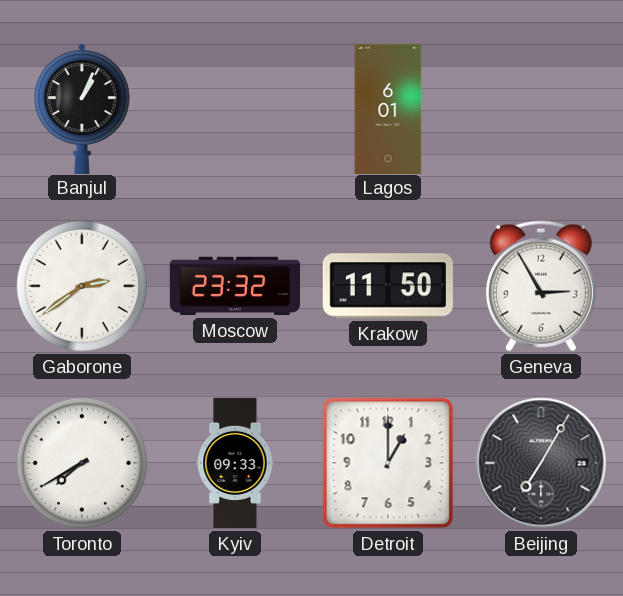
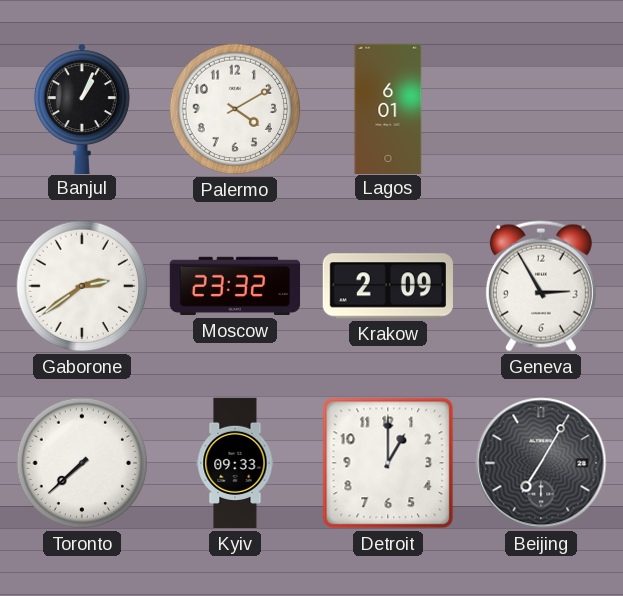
Palermo: none -> 4:10 (235, 109)
Krakow: 11:50 -> 2:09 (388, 286)
Toronto: 7:40 -> 7:38 (82, 463)
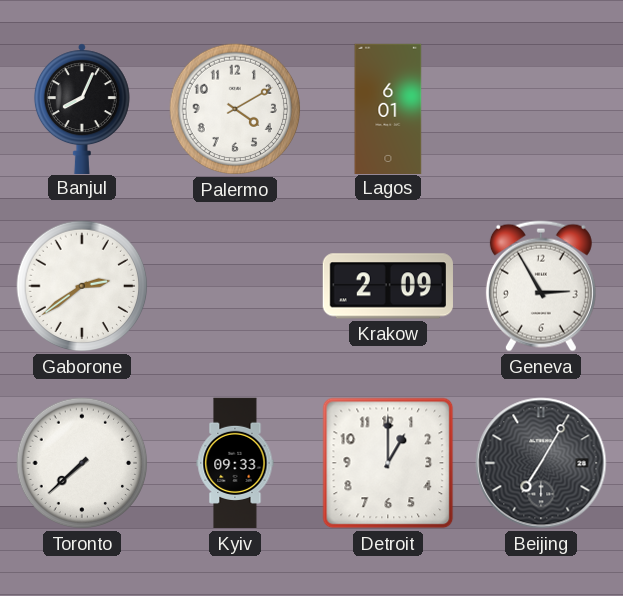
Banjul: 1:04 -> 8:04 (82, 108)
Moscow: 23:32 -> none (235, 286)
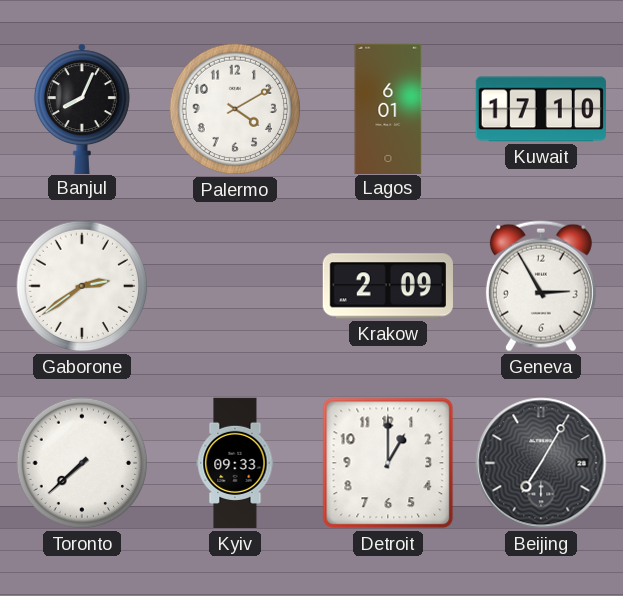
Kuwait: none -> 17:10 (541, 109)
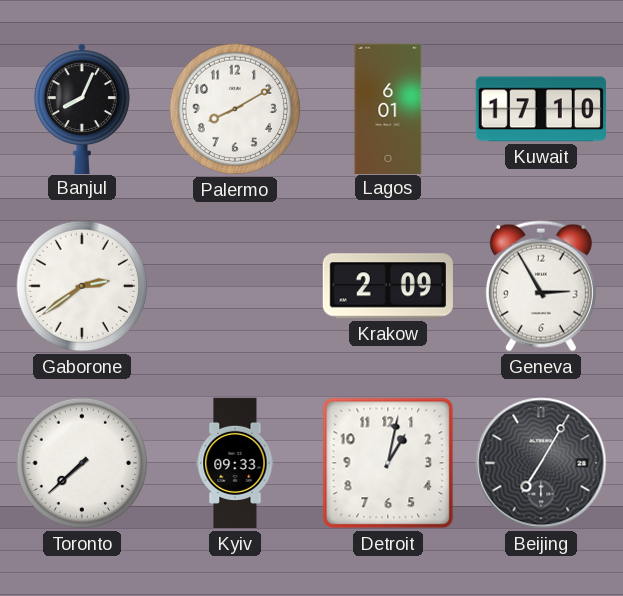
Palermo: 4:10 -> 8:10 (235, 109)
Detroit: 1:00 -> 1:02 (388, 463)
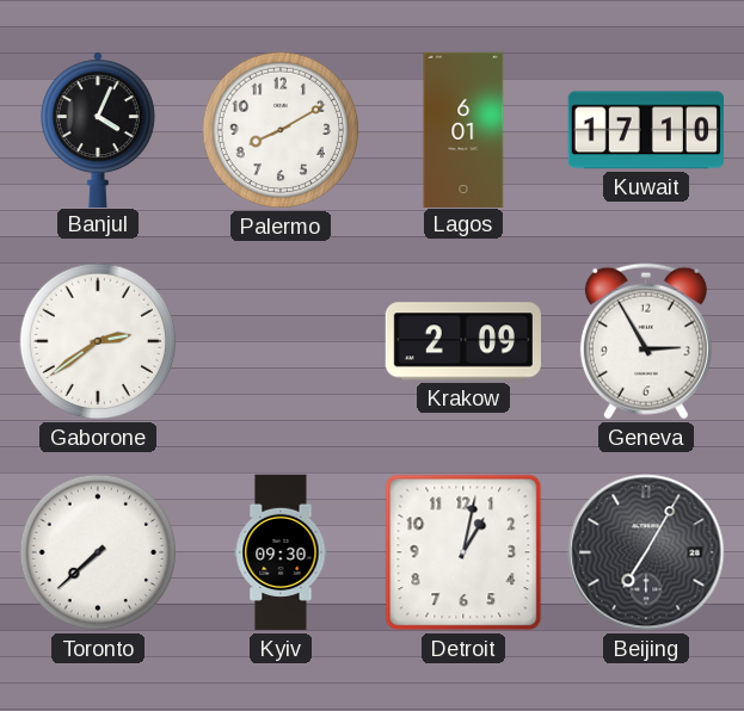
Banjul: 8:04 -> 4:04 (98, 129)
Kyiv: 09:33 -> 09:30 (281, 552)
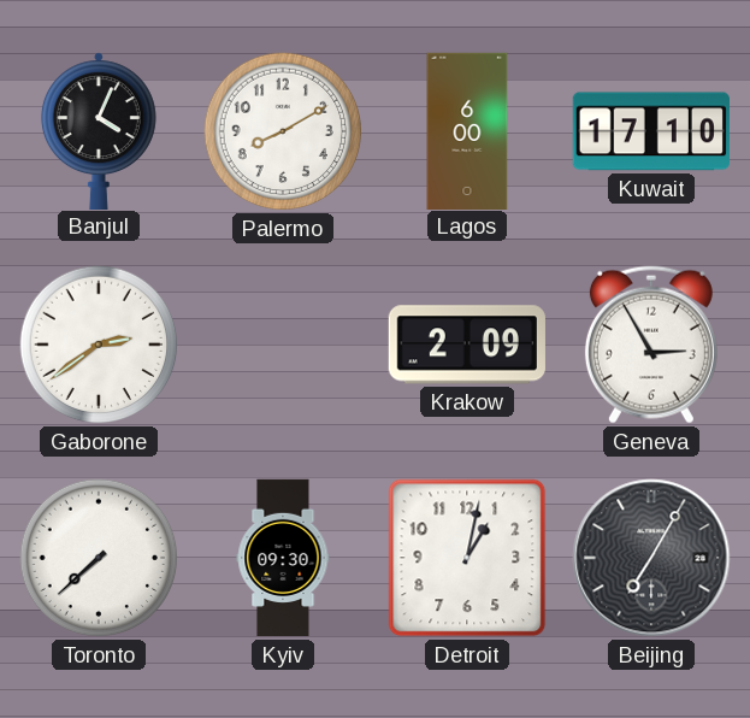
Lagos: 6:01 -> 6:00 (467, 130)
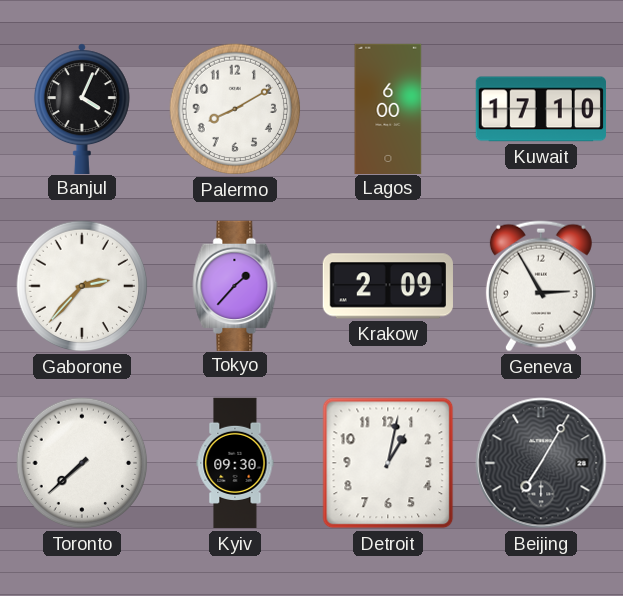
Gaborone: 2:39 -> 2:37 (82, 286)
Tokyo: none -> 1:37 (235, 285)
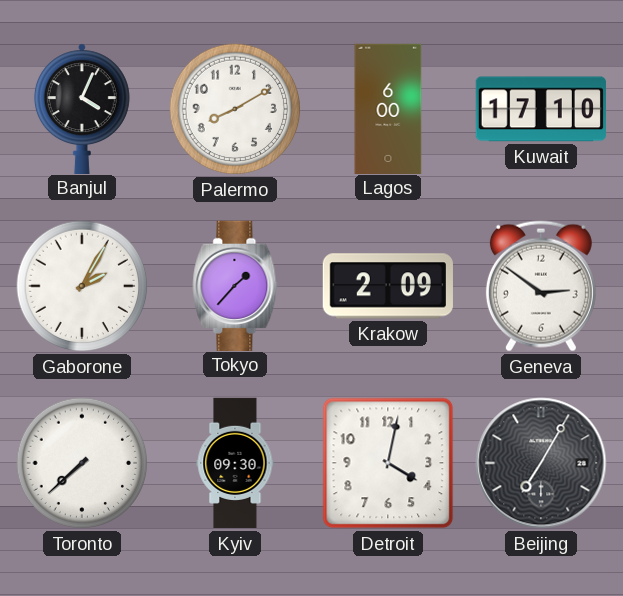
Gaborone: 2:37 -> 2:05 (82, 286)
Geneva: 2:55 -> 2:51 (541, 286)
Detroit: 1:02 -> 4:02 (388, 463)
